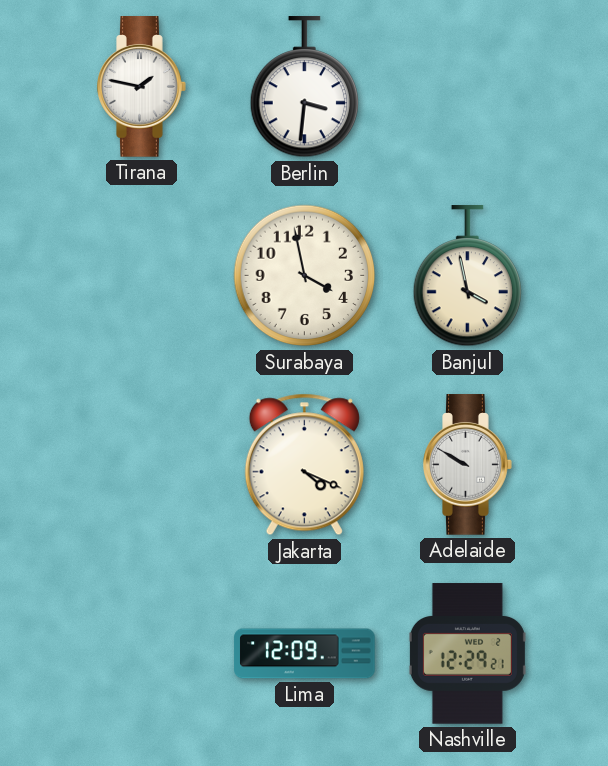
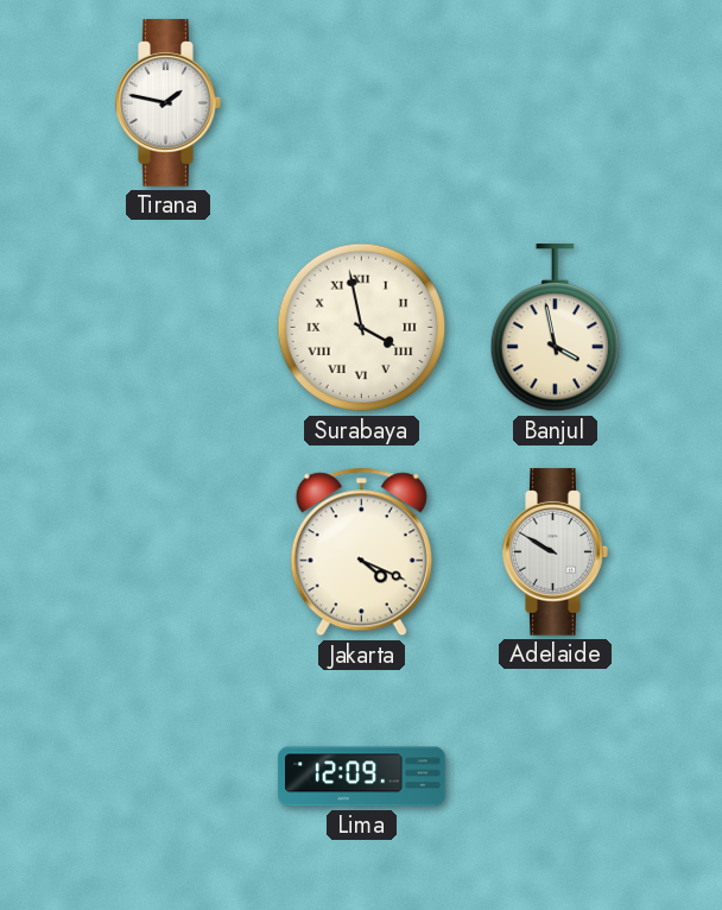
Berlin: 3:31 -> none (304, 87)
Surabaya numerals: Arabic -> Roman (362, 328)
Nashville: 12:29 -> none (467, 654)
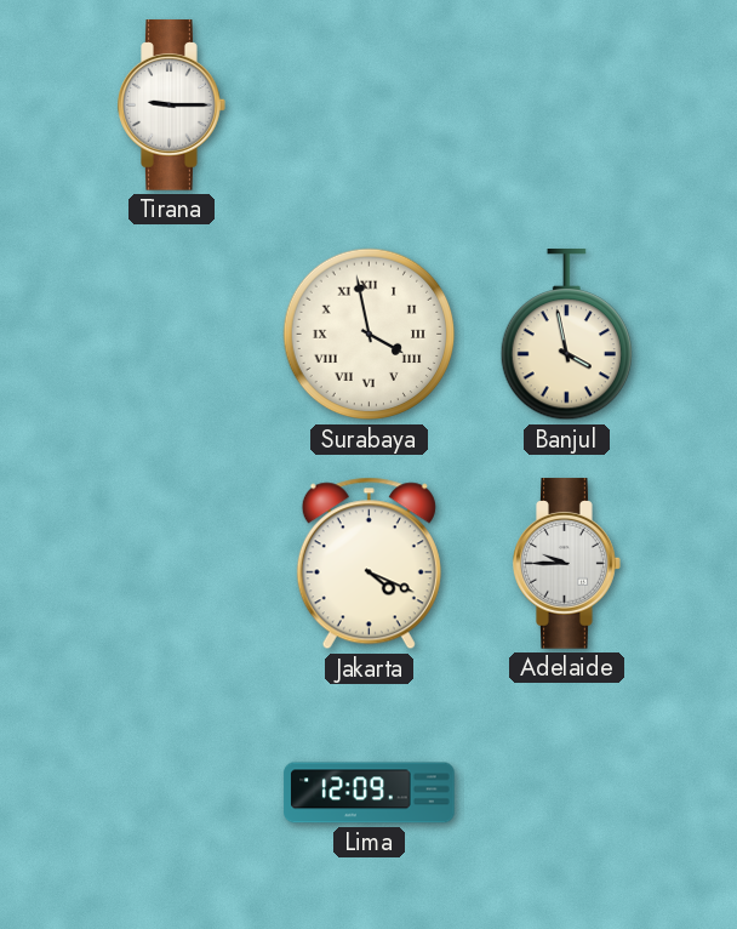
Tirana: 1:47 -> 9:15 (172, 106)
Adelaide: 9:50 -> 9:45 (567, 564)
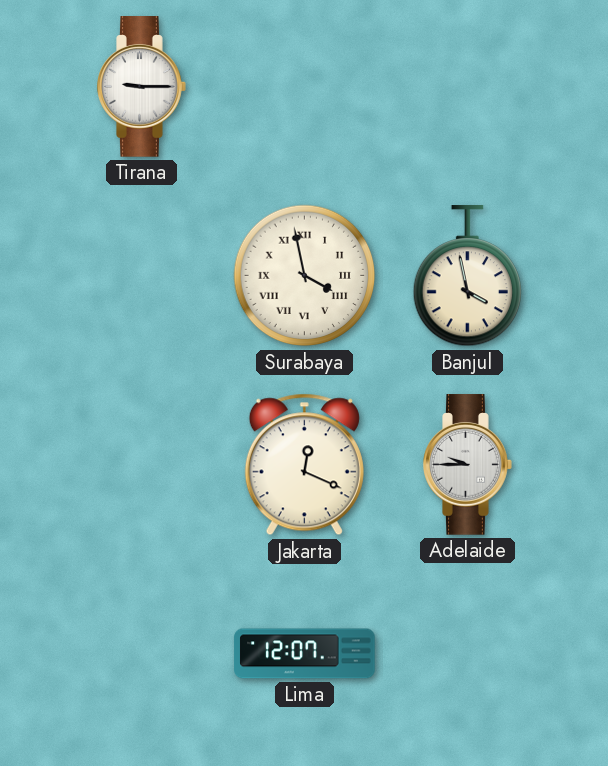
Jakarta: 4:19 -> 12:19 (304, 465)
Lima: 12:09 -> 12:07 (305, 654)
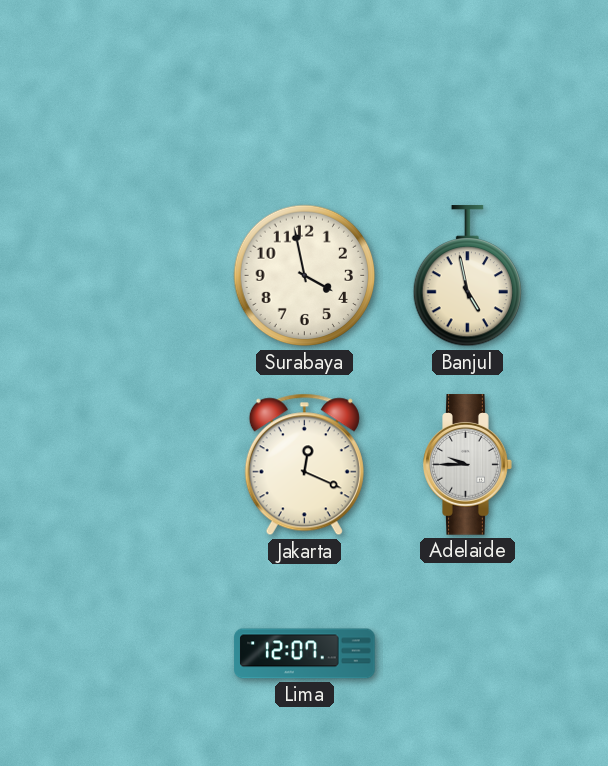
Tirana: 9:15 -> none (142, 87)
Surabaya numerals: Roman -> Arabic (305, 276)
Banjul: 3:58 -> 4:58 (467, 276)
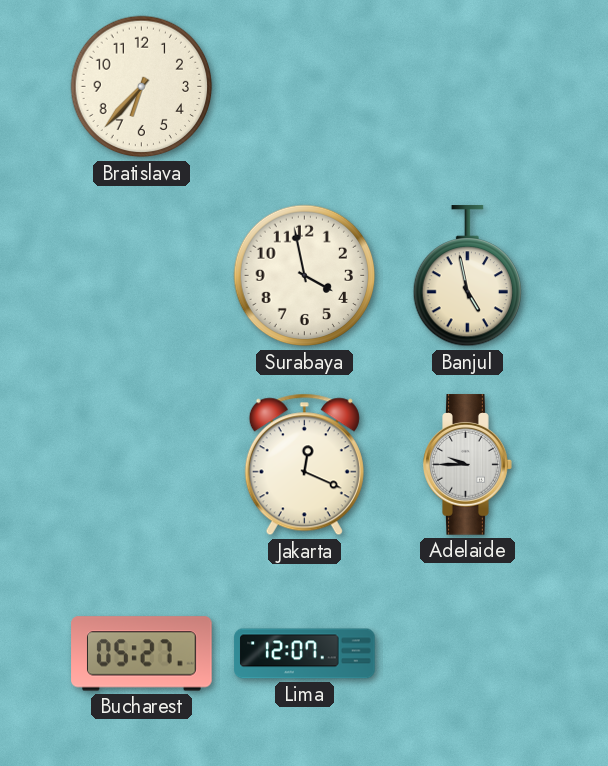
Bratislava: none -> 6:37 (142, 87)
Bucharest: none -> 05:27 (142, 654)
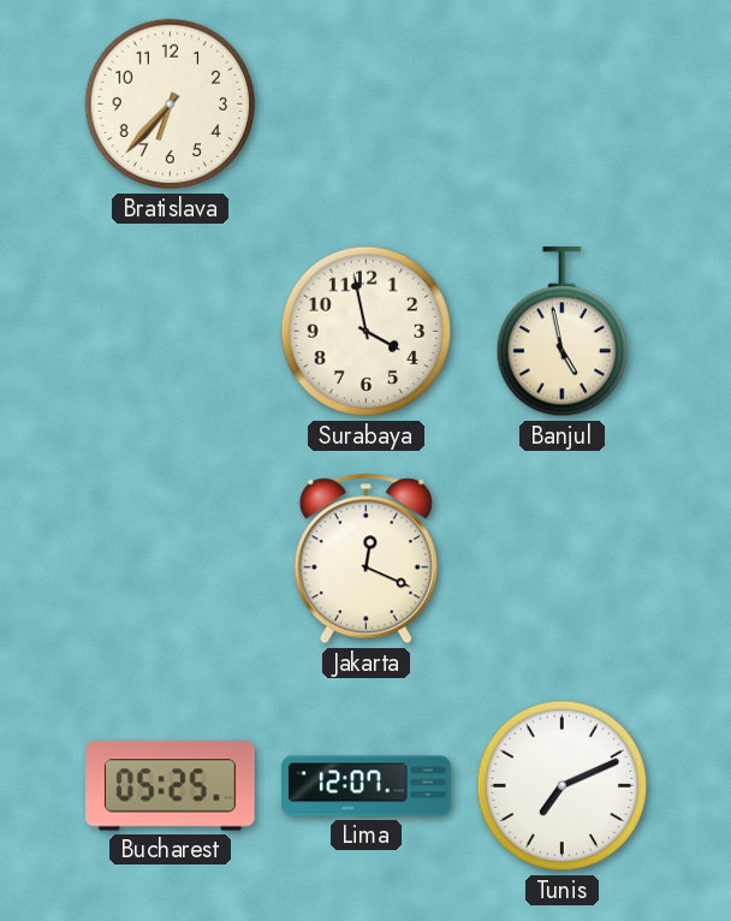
Adelaide: 9:45 -> none (468, 465)
Bucharest: 05:27 -> 05:25 (171, 786)
Tunis: none -> 7:11 (563, 786)
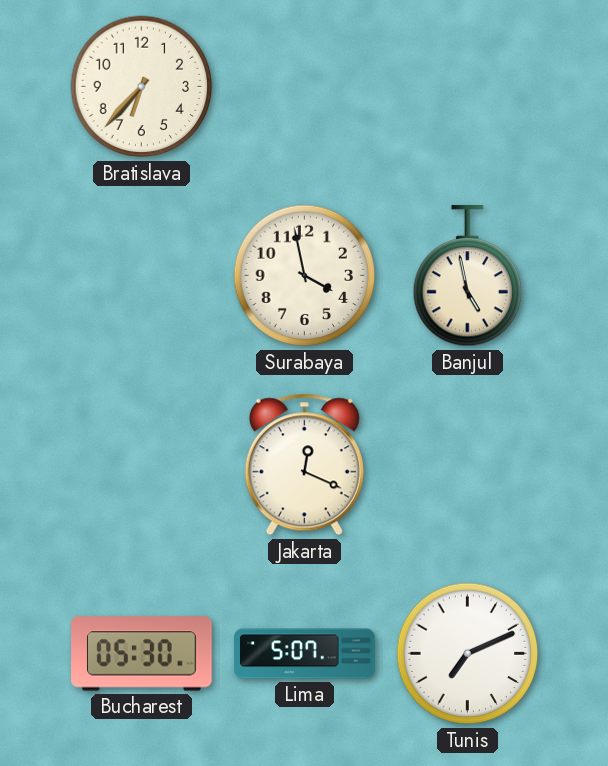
Bucharest: 05:25 -> 05:30 (142, 654)
Lima: 12:07 -> 5:07 (305, 654)
